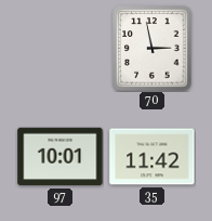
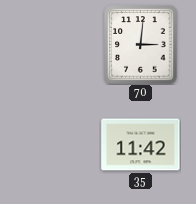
70: 2:58 -> 3:01 (141, 45)
97: 10:01 -> none (61, 157)
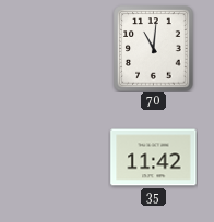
70: 3:01 -> 11:01 (154, 49)
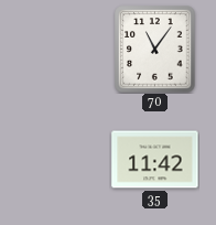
70: 11:01 -> 11:06 (155, 50)
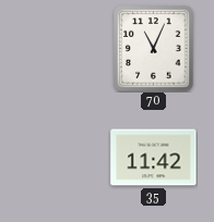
70: 11:06 -> 11:04 (154, 49)
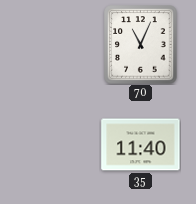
35: 11:42 -> 11:40 (141, 145)
